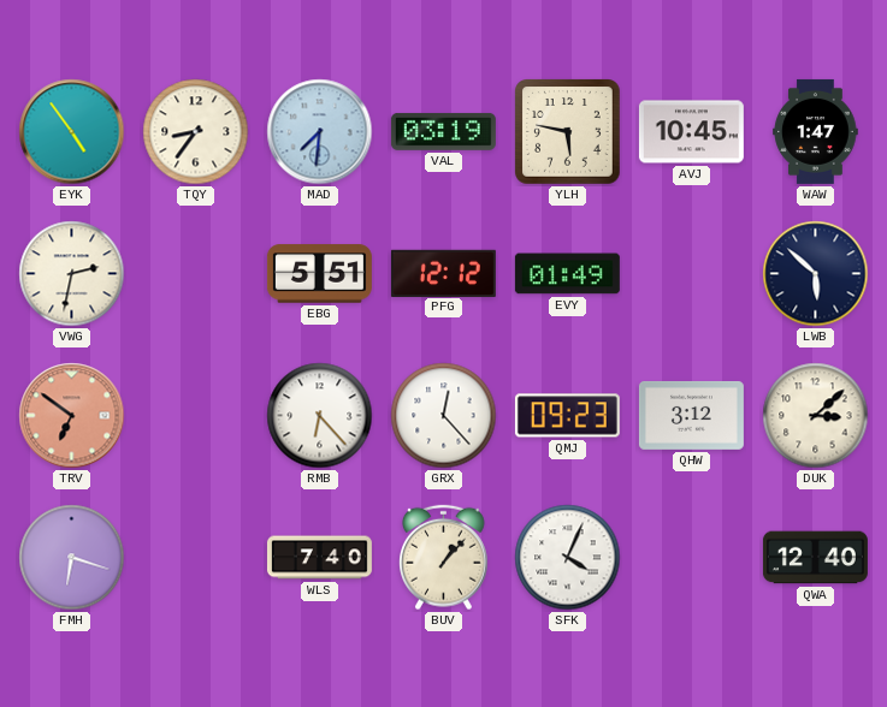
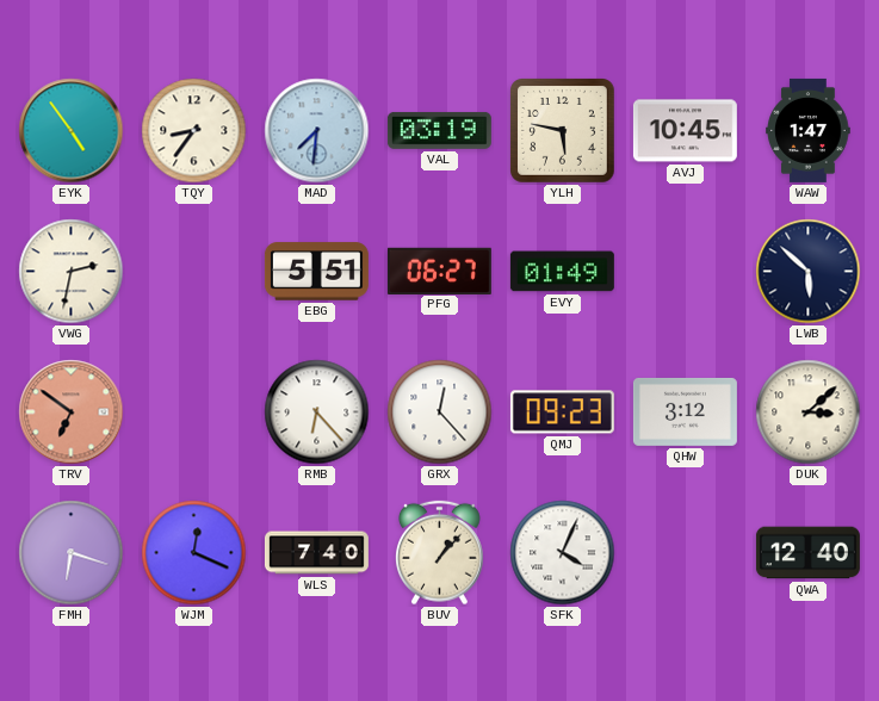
PFG: 12:12 -> 06:27 (439, 271)
WJM: none -> 12:19 (194, 553)
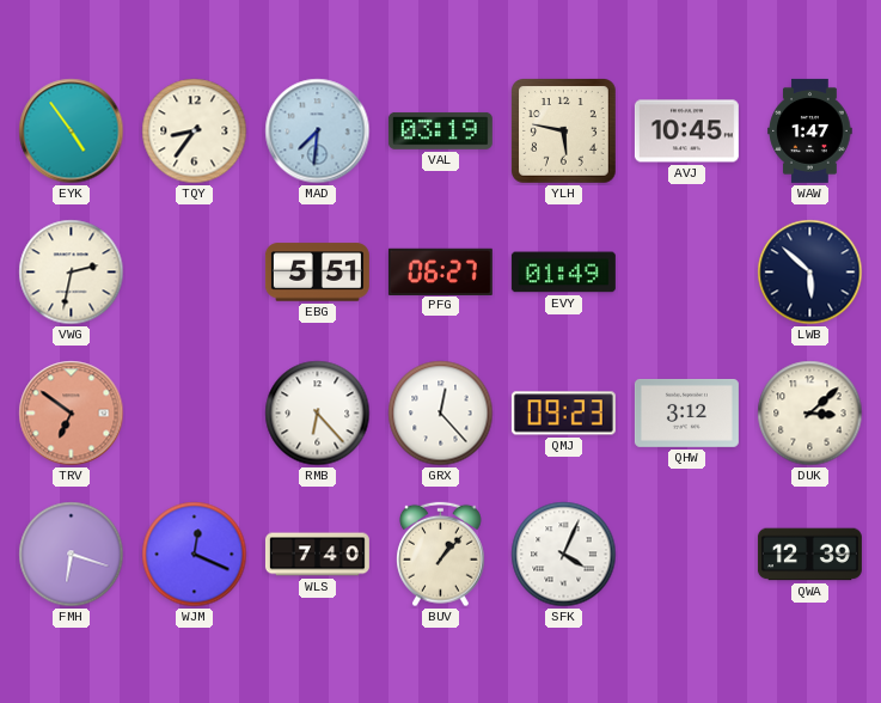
QWA: 12:40 -> 12:39 (809, 555)
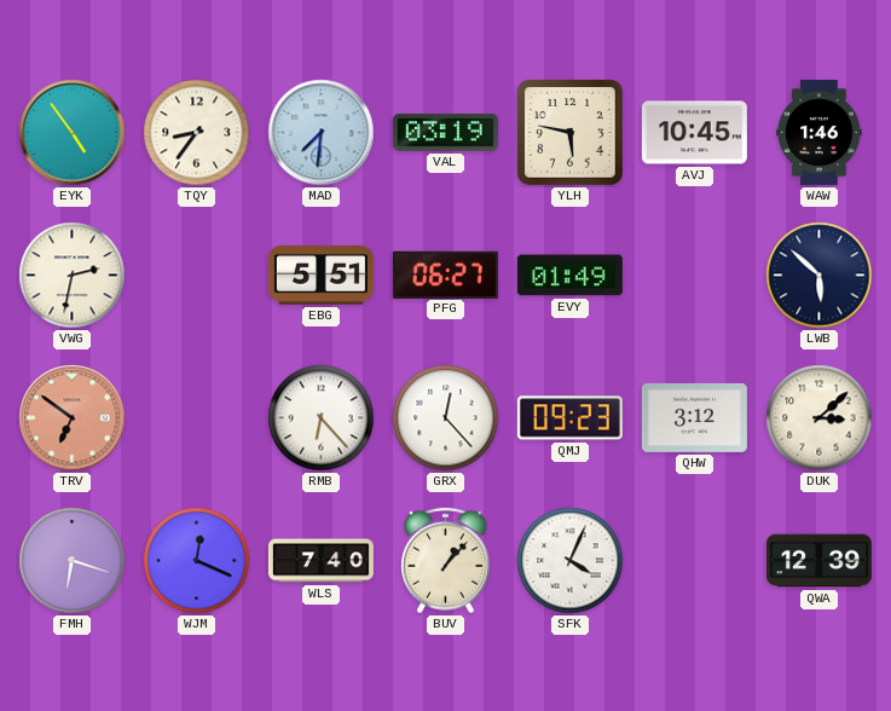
WAW: 1:47 -> 1:46 (820, 132)
